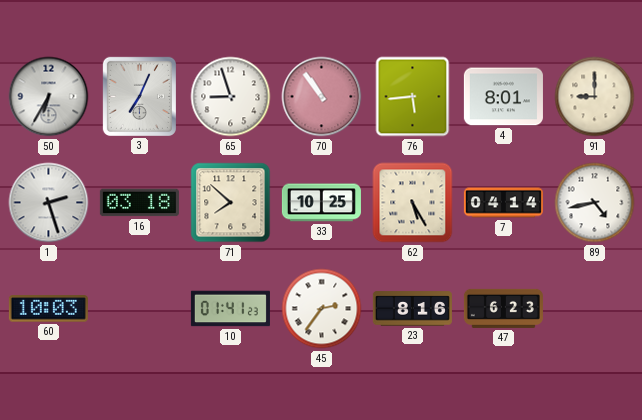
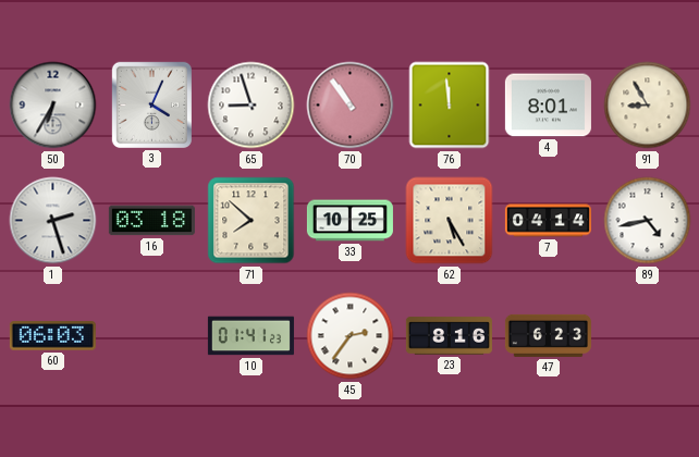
3: 7:04 -> 4:04 (151, 104)
76: 5:44 -> 11:59 (450, 106)
91: 9:00 -> 8:55 (648, 106)
60: 10:03 -> 06:03 (52, 336)
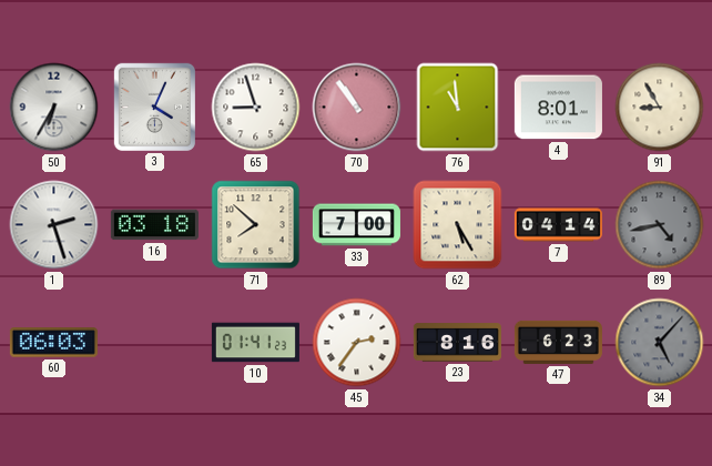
76: 11:59 -> 10:59 (458, 108)
33: 10:25 -> 7:00 (356, 225)
89 dial: white -> grey (660, 225)
34: none -> 5:07 (660, 343)
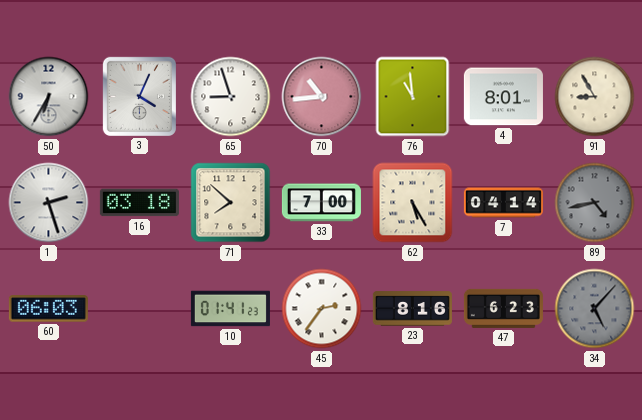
70: 10:54 -> 10:44 (322, 97)
